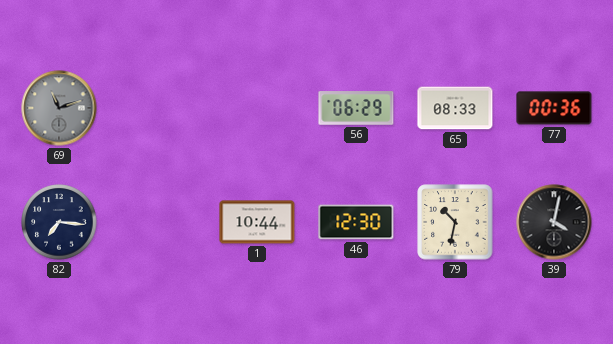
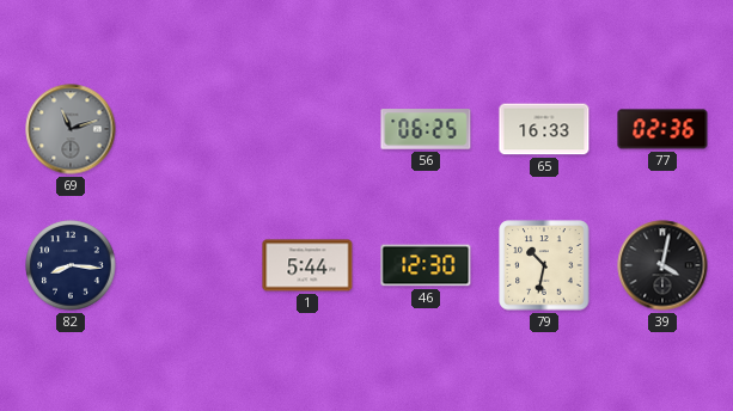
56: 06:29 -> 06:25 (426, 129)
65: 08:33 -> 16:33 (544, 129)
77: 00:36 -> 02:36 (662, 129)
82: 7:16 -> 8:16 (71, 265)
1: 10:44 -> 5:44 (307, 265)
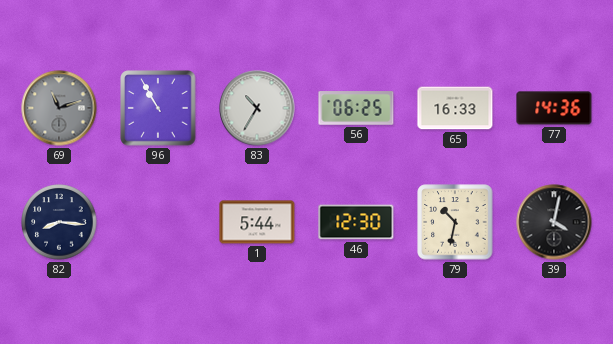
96: none -> 10:55 (158, 108)
83: none -> 10:35 (257, 108)
77: 02:36 -> 14:36 (554, 108)
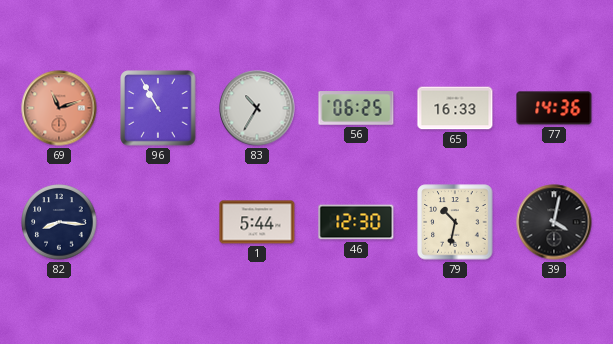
69 dial: grey -> salmon (59, 108)
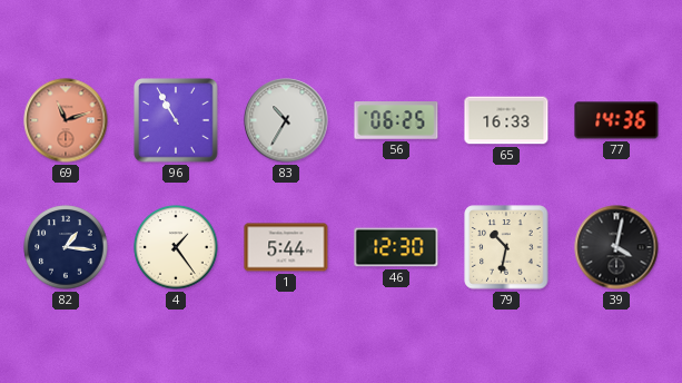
82: 8:16 -> 1:16 (66, 247)
4: none -> 1:24 (176, 247)
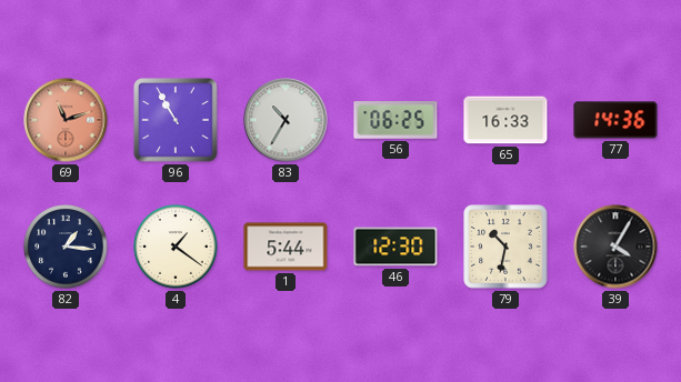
4: 1:24 -> 1:21 (176, 247)
39: 4:02 -> 4:05 (615, 247)
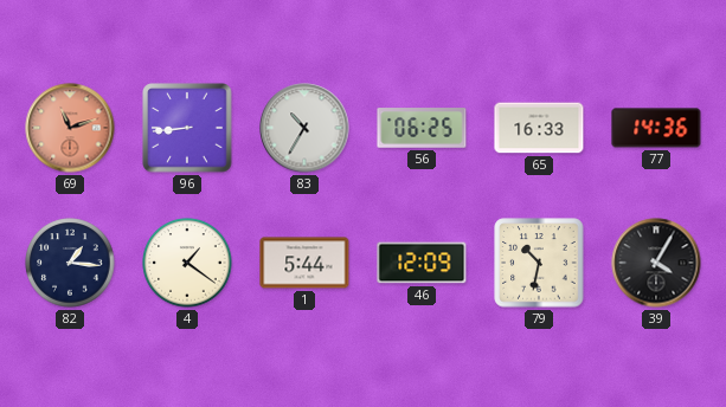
96: 10:55 -> 8:44 (187, 128)
46: 12:30 -> 12:09 (422, 263)
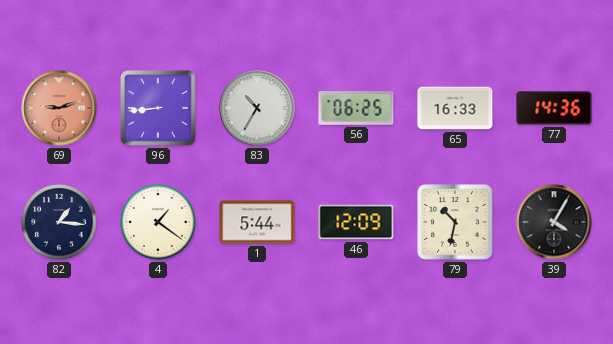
69: 11:12 -> 9:12 (59, 108)
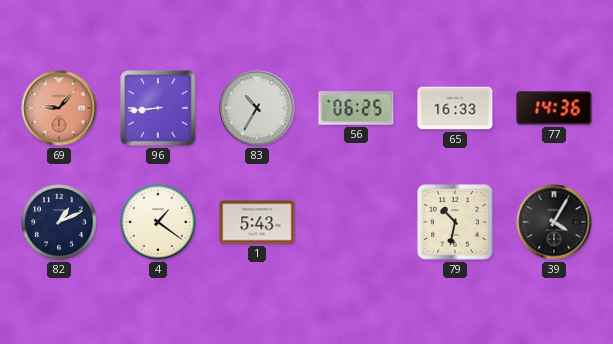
69: 9:12 -> 9:07 (59, 108)
82: 1:16 -> 1:11 (59, 222)
1: 5:44 -> 5:43 (257, 222)
46: 12:09 -> none (356, 222)
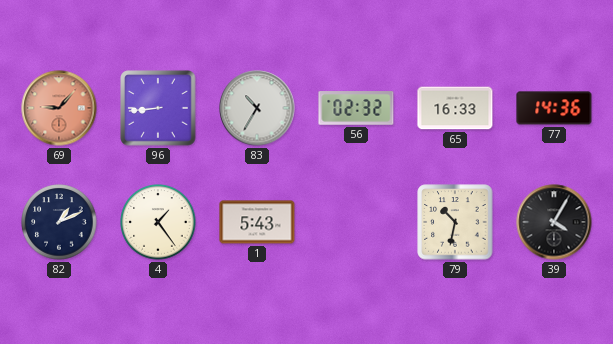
56: 06:25 -> 02:32 (356, 108)
4: 1:21 -> 1:24 (158, 222)
